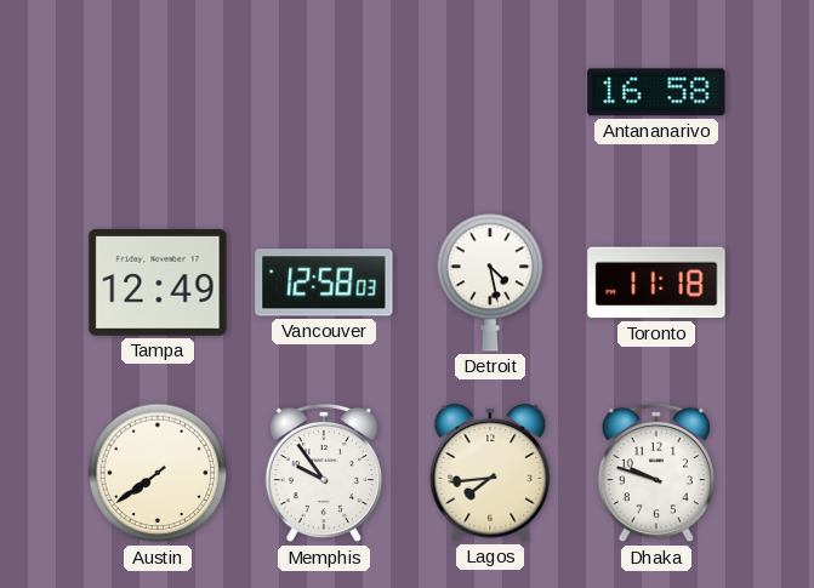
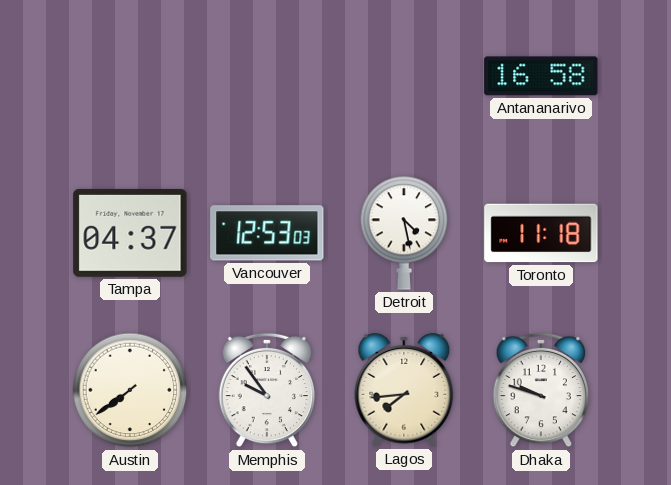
Tampa: 12:49 -> 04:37 (130, 233)
Vancouver: 12:58 -> 12:53 (267, 233)
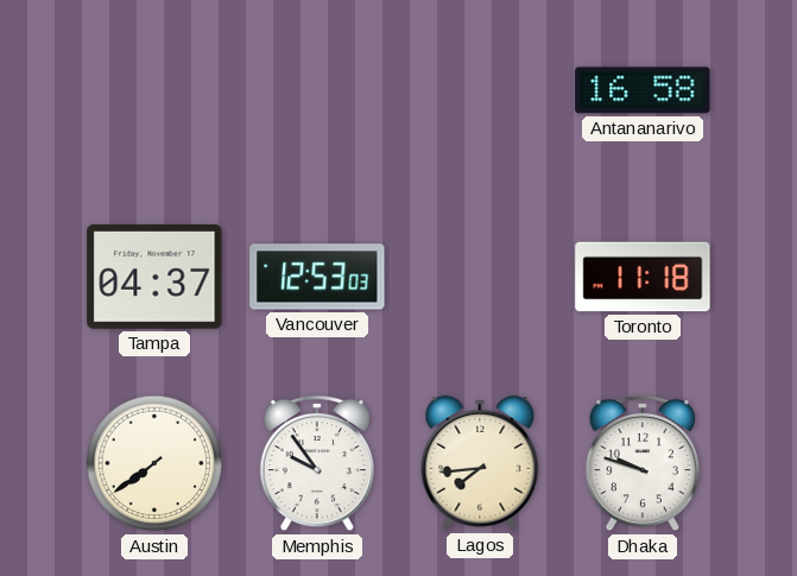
Detroit: 4:28 -> none (404, 233)
